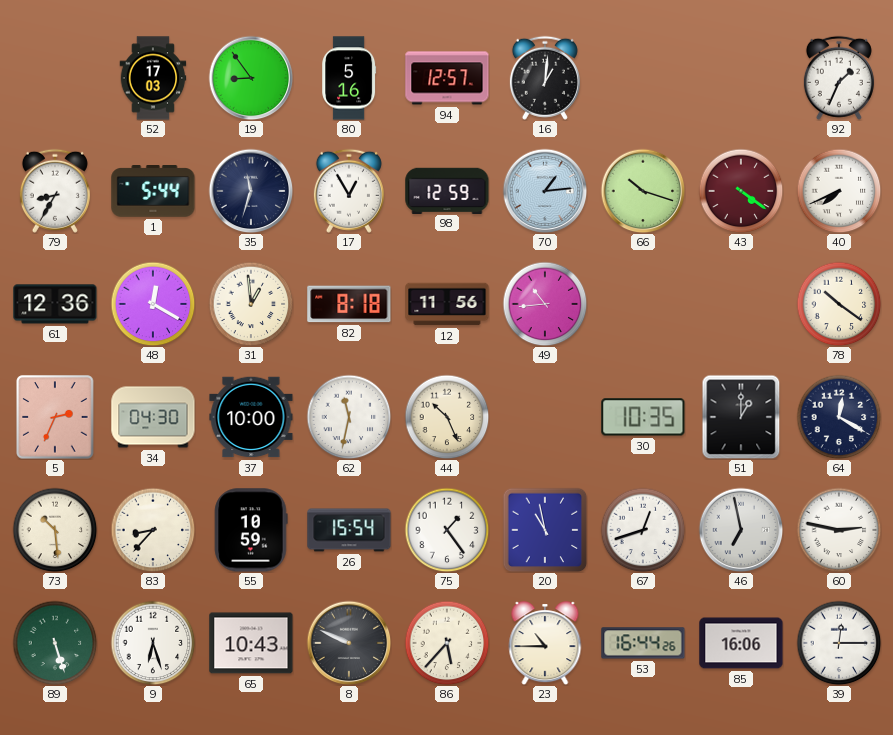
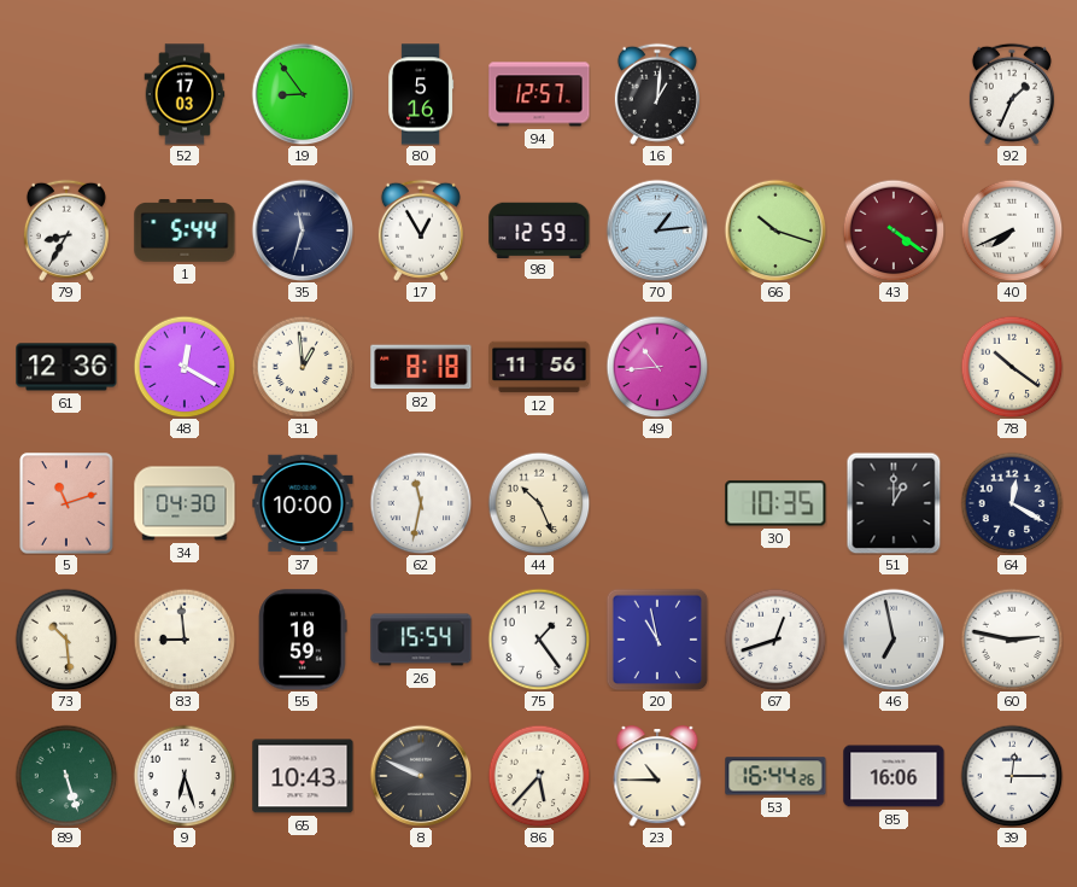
5: 2:34 -> 11:12 (66, 503)
83: 8:37 -> 8:59 (185, 640)
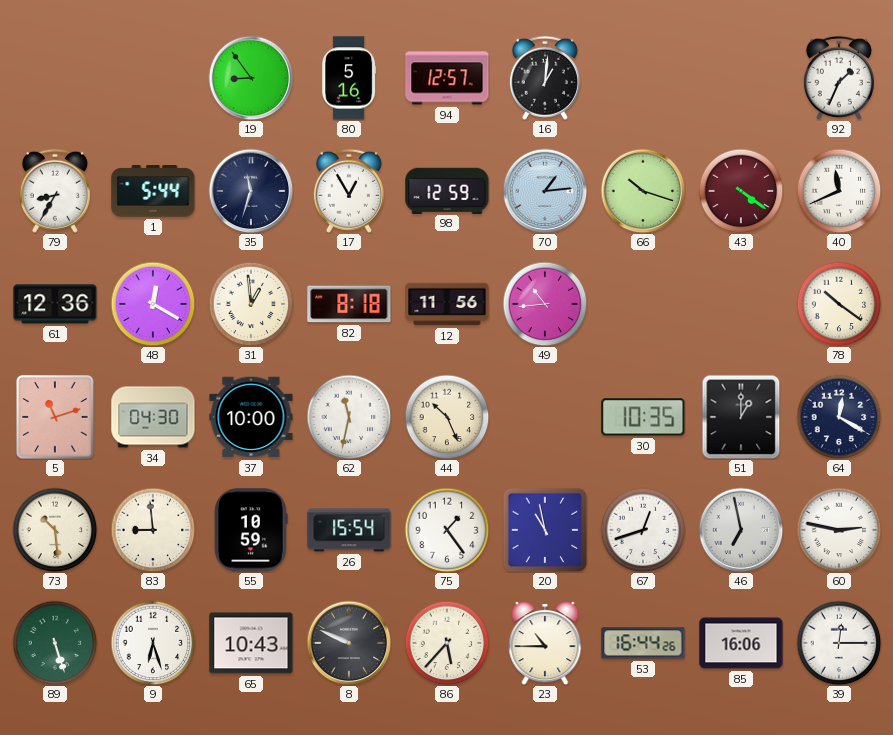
52: 17:03 -> none (185, 94)
40: 7:41 -> 11:41 (839, 191)
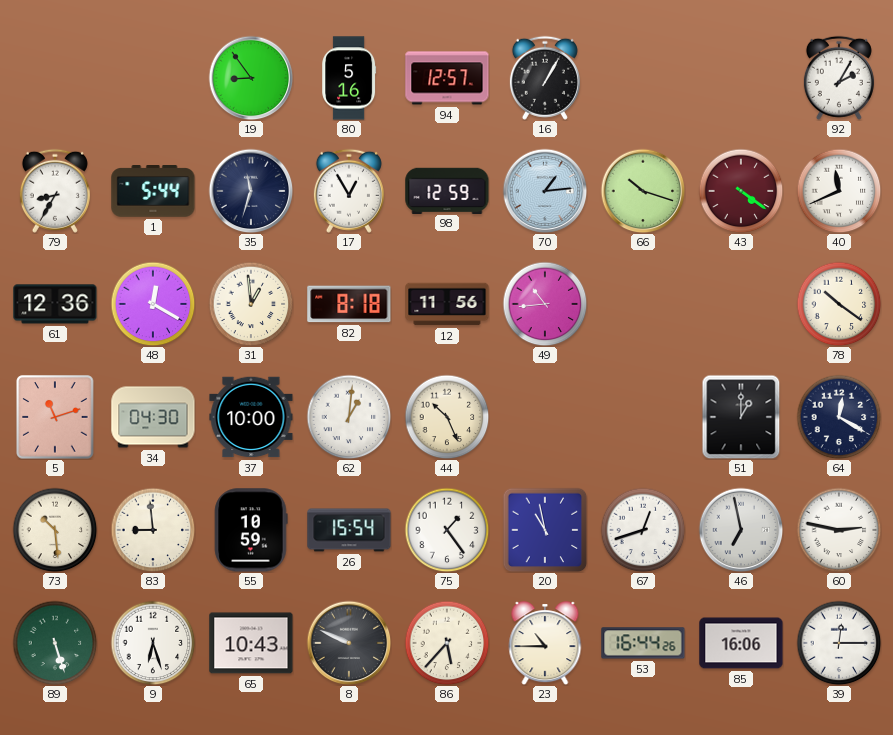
16: 1:01 -> 1:05 (545, 78)
92: 1:34 -> 2:05 (839, 78)
62: 11:32 -> 1:01 (349, 417)
30: 10:35 -> none (643, 417)
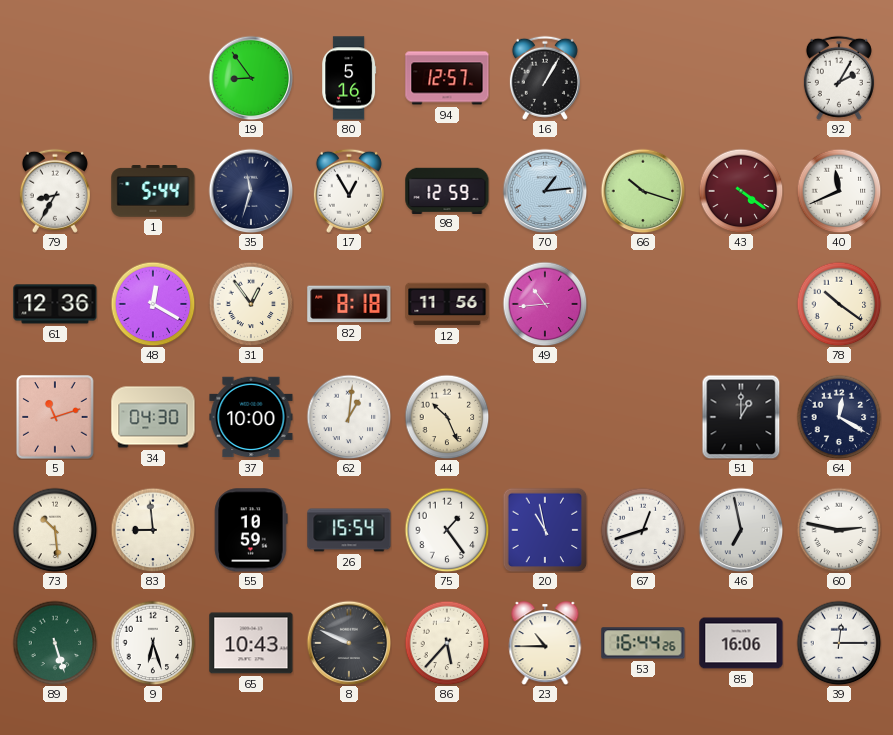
31: 12:59 -> 12:54 (251, 304)
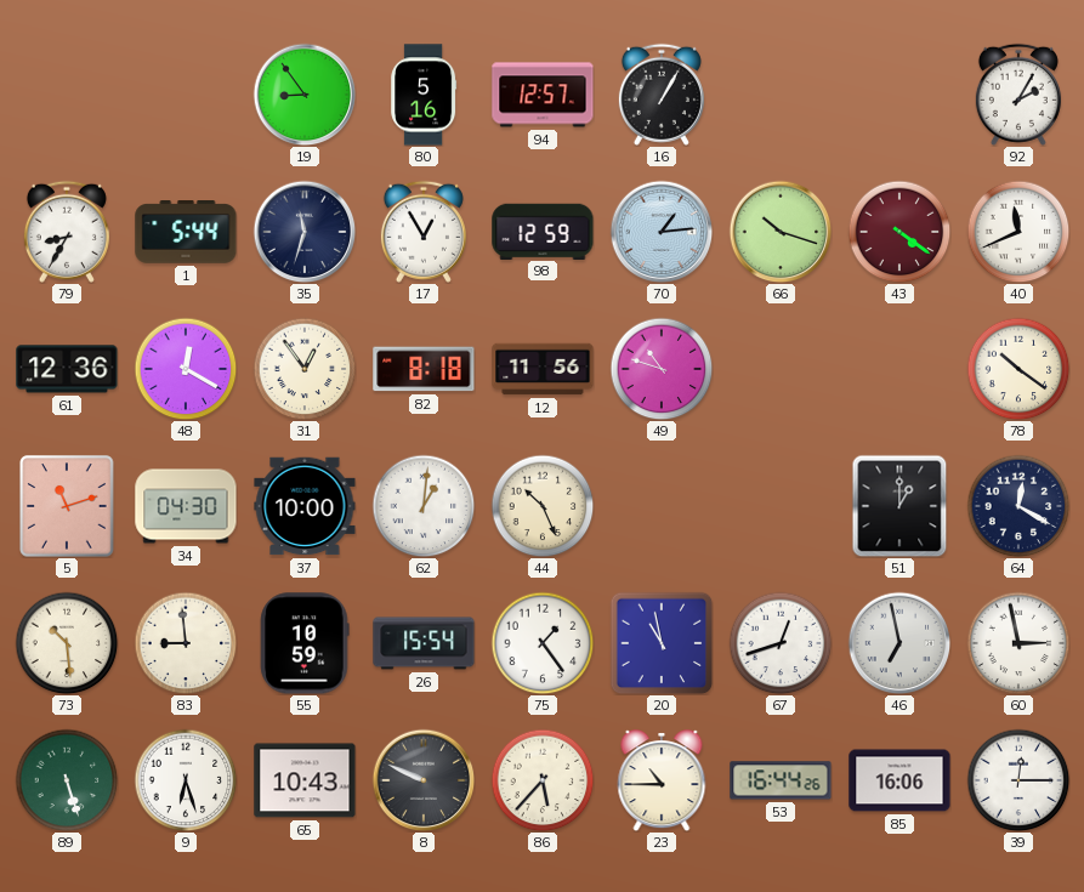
49: 10:44 -> 10:48 (662, 369)
60: 2:47 -> 2:58 (1018, 643)
